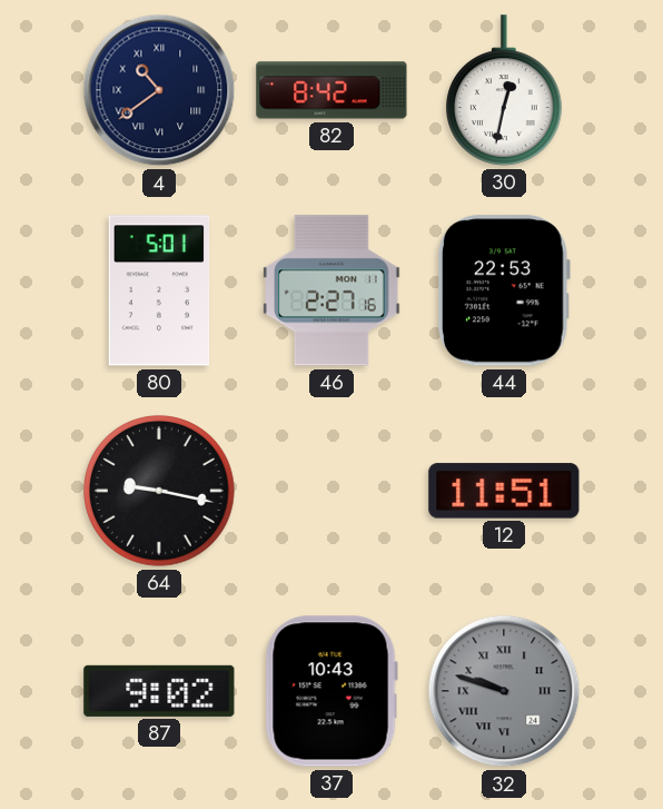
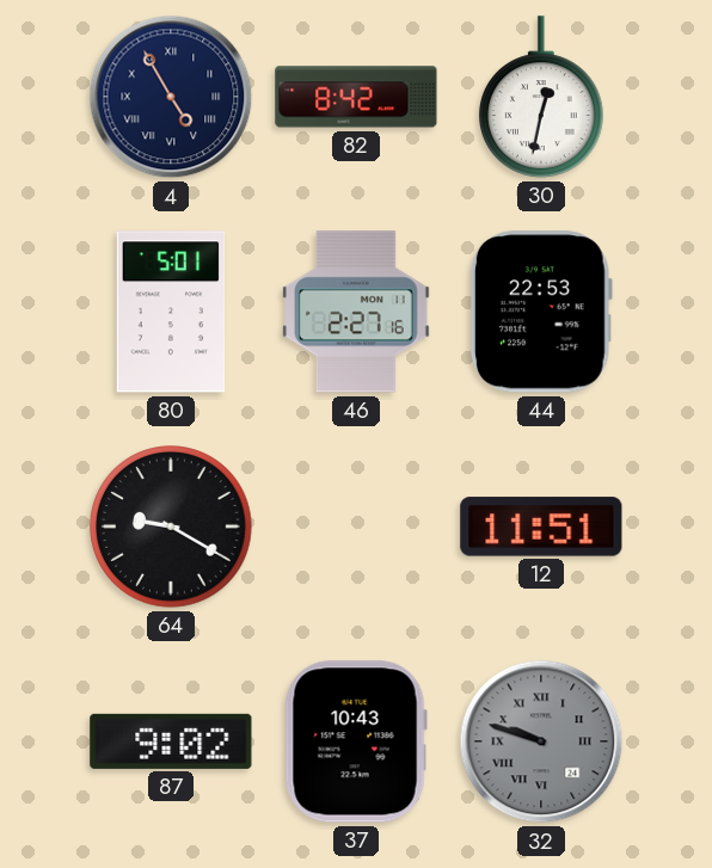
4: 10:39 -> 4:55 (171, 97)
64: 9:17 -> 9:20 (171, 527)
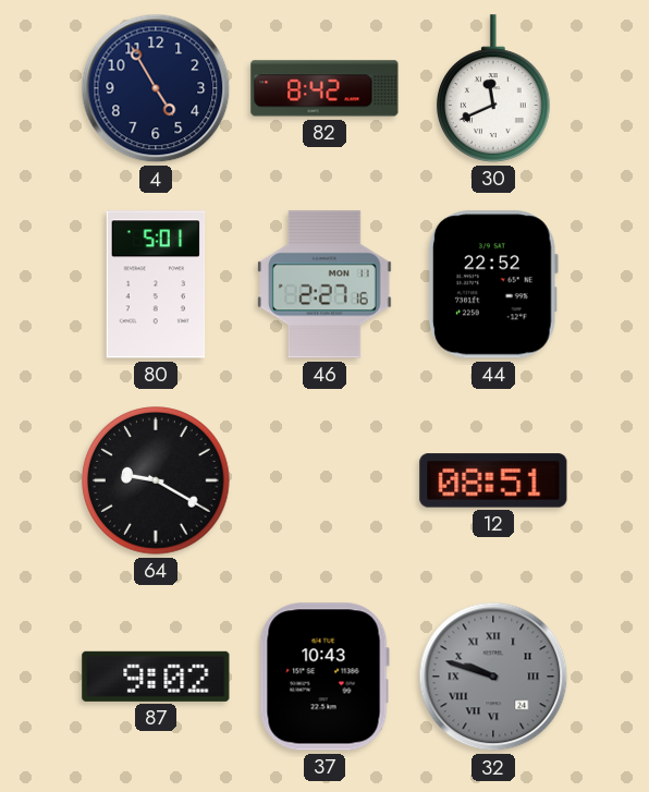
4 numerals: Roman -> Arabic (156, 88)
30: 12:32 -> 11:41 (494, 88)
44: 22:53 -> 22:52 (493, 284)
12: 11:51 -> 08:51 (493, 480)
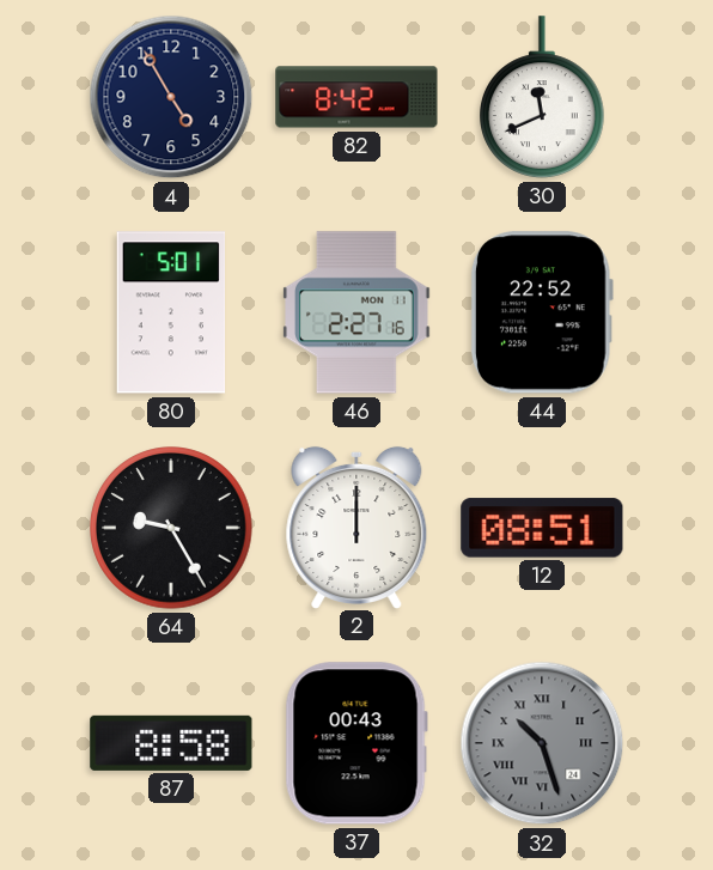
64: 9:20 -> 9:25 (171, 528)
2: none -> 12:00 (356, 527)
87: 9:02 -> 8:58 (171, 743)
37: 10:43 -> 00:43 (356, 743)
32: 9:48 -> 10:27 (542, 743)
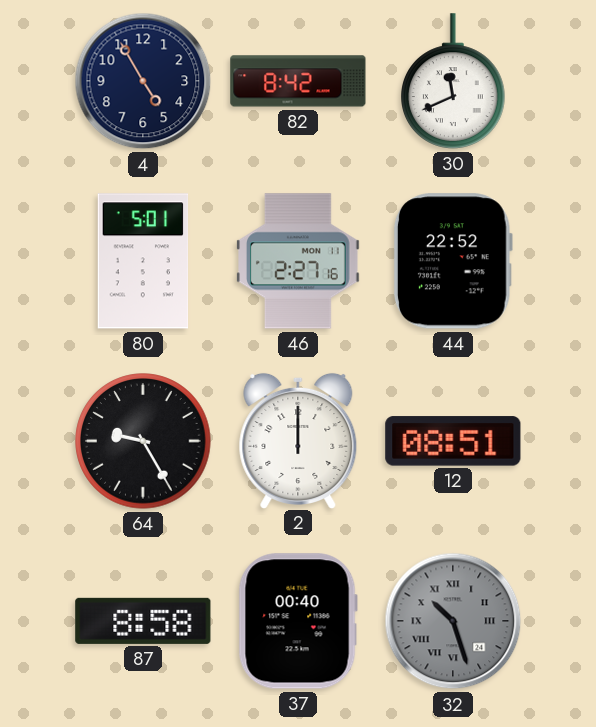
37: 00:43 -> 00:40 (298, 621)
